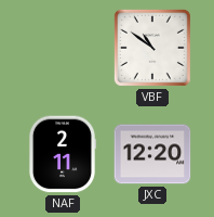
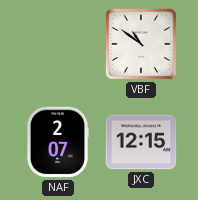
NAF: 2:11 -> 2:07 (57, 142)
JXC: 12:20 -> 12:15 (141, 142)
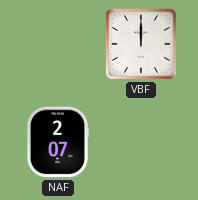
VBF: 10:51 -> 12:00 (141, 44)
JXC: 12:15 -> none (141, 142)
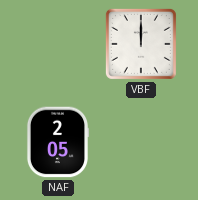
NAF: 2:07 -> 2:05 (57, 142)
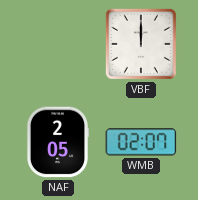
WMB: none -> 02:07 (141, 142)
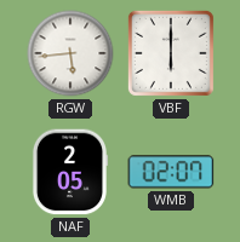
RGW: none -> 5:44 (70, 53)
VBF: 12:00 -> 6:00 (171, 53)
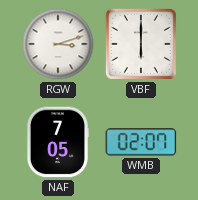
RGW: 5:44 -> 3:12 (58, 44)
NAF: 2:05 -> 7:05 (57, 142)
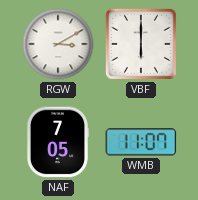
RGW: 3:12 -> 3:10 (58, 44)
WMB: 02:07 -> 11:07 (141, 142)
